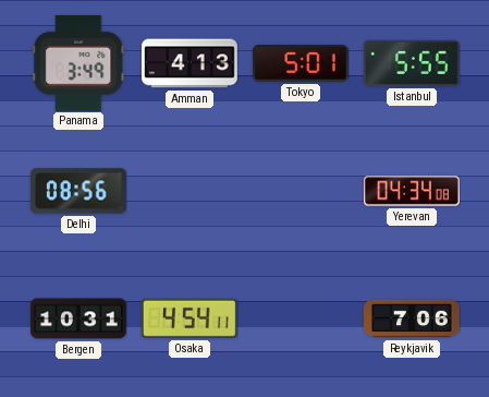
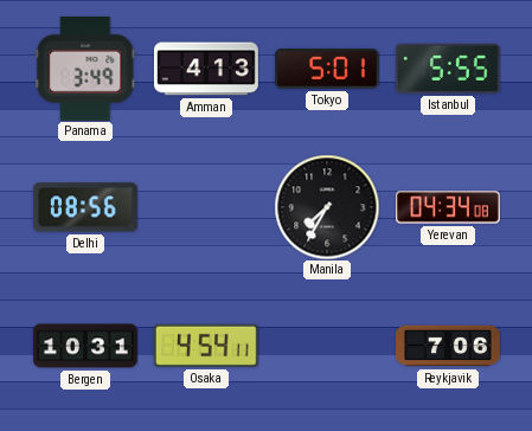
Manila: none -> 7:35 (327, 207)
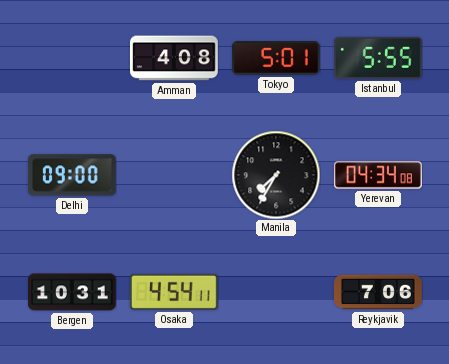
Panama: 3:49 -> none (85, 69)
Amman: 4:13 -> 4:08 (175, 58)
Delhi: 08:56 -> 09:00 (72, 175)
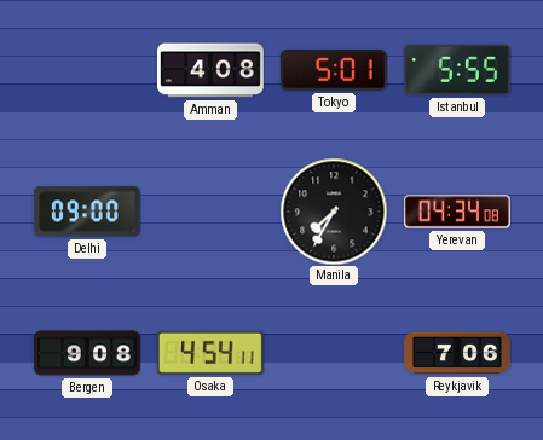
Bergen: 10:31 -> 9:08 (88, 353)
